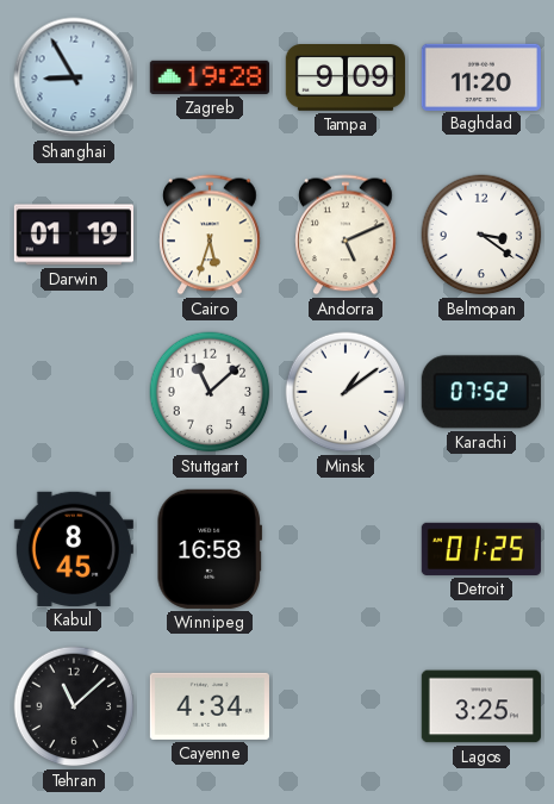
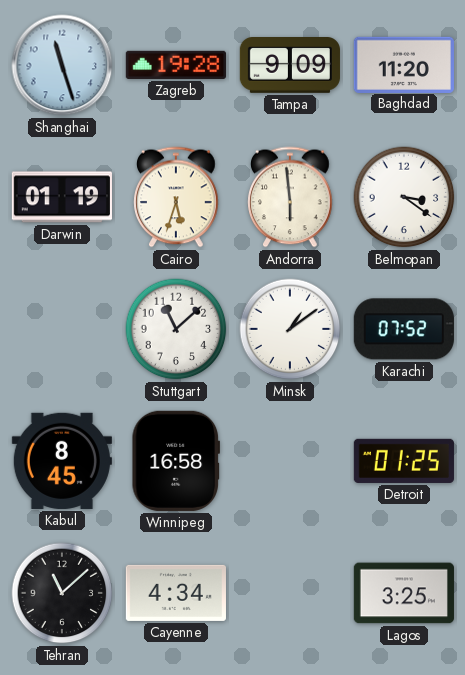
Shanghai: 8:55 -> 11:27 (62, 65)
Andorra: 5:11 -> 5:59 (290, 197)
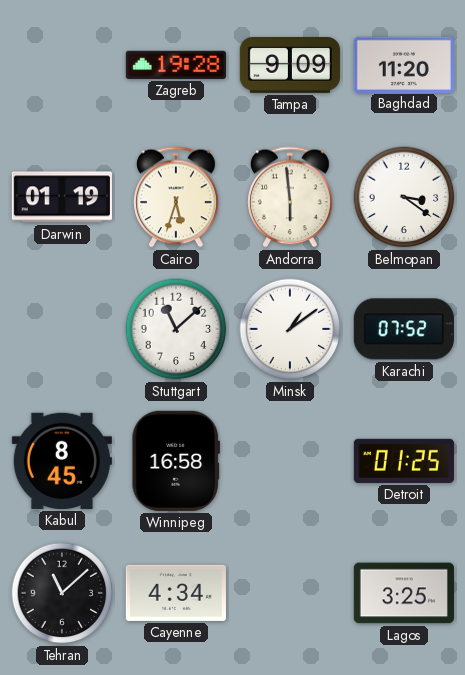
Shanghai: 11:27 -> none (62, 65)
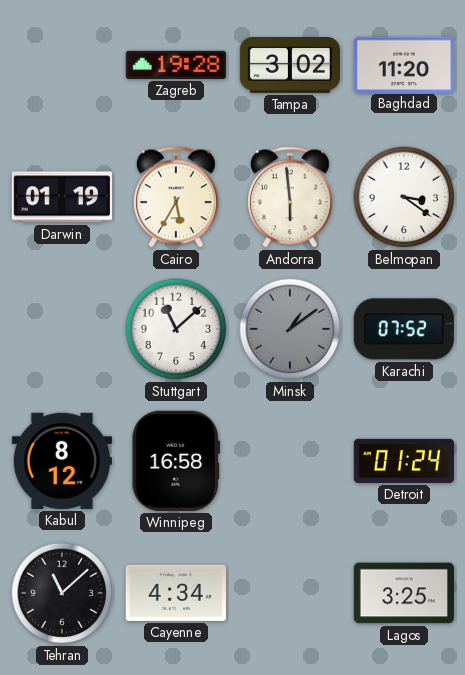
Tampa: 9:09 -> 3:02 (290, 66)
Cairo: 5:33 -> 5:35 (176, 197)
Minsk dial: white -> grey (290, 329)
Kabul: 8:45 -> 8:12 (62, 461)
Detroit: 01:25 -> 01:24 (404, 461)
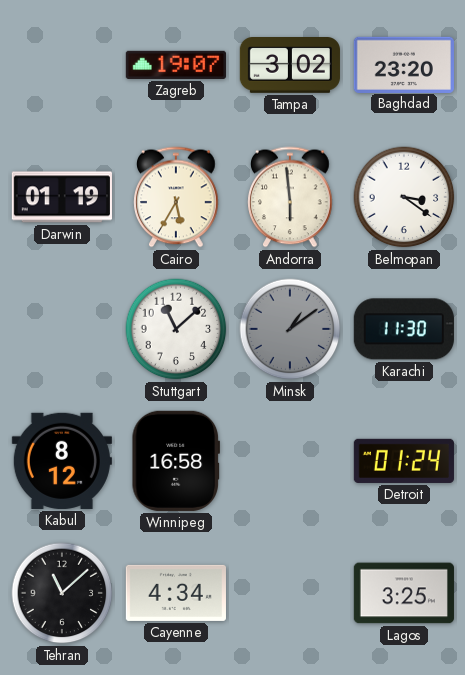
Zagreb: 19:28 -> 19:07 (176, 65)
Baghdad: 11:20 -> 23:20 (404, 64)
Karachi: 07:52 -> 11:30 (404, 329)
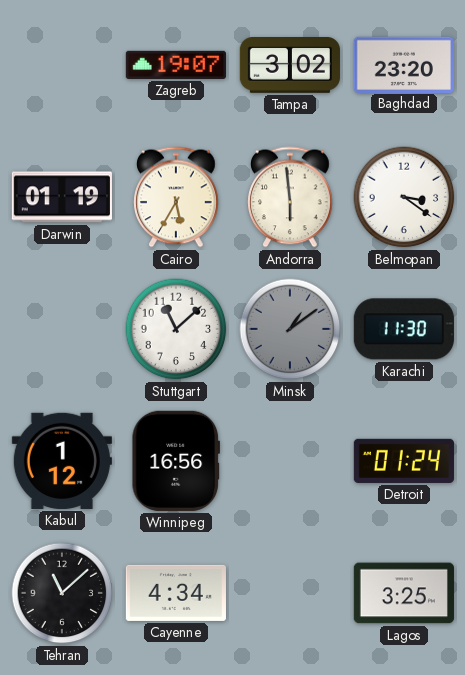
Kabul: 8:12 -> 1:12 (62, 461)
Winnipeg: 16:58 -> 16:56 (175, 461)
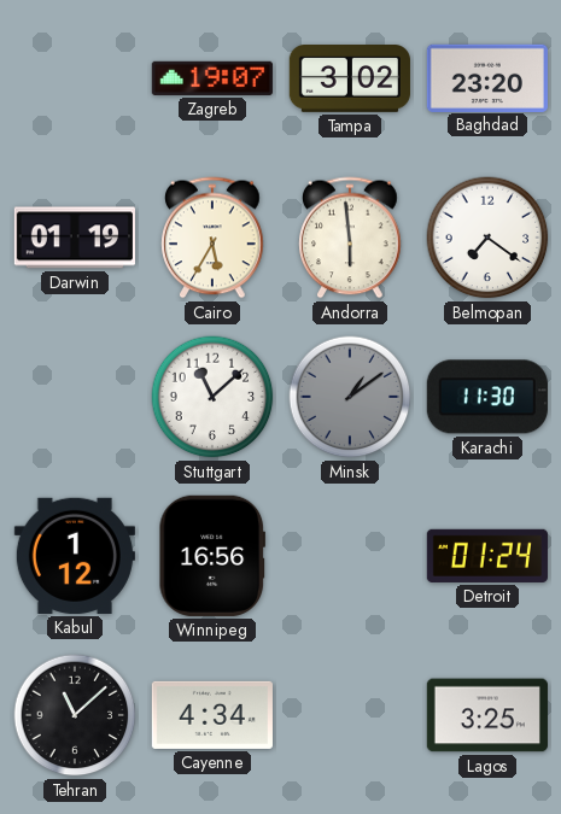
Belmopan: 3:21 -> 7:21 (487, 238)
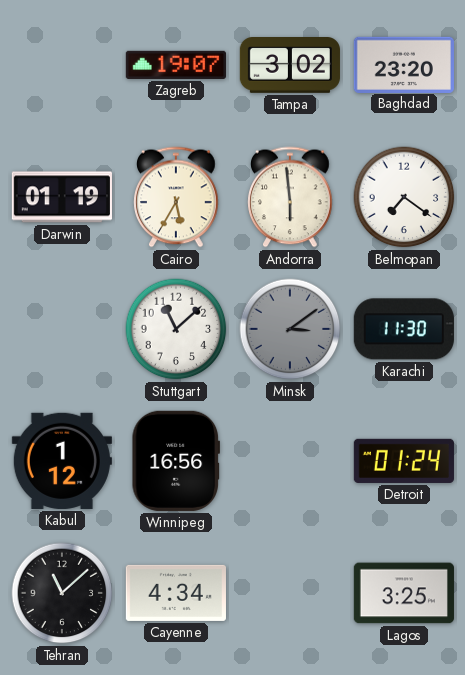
Minsk: 1:09 -> 3:09 (290, 329)
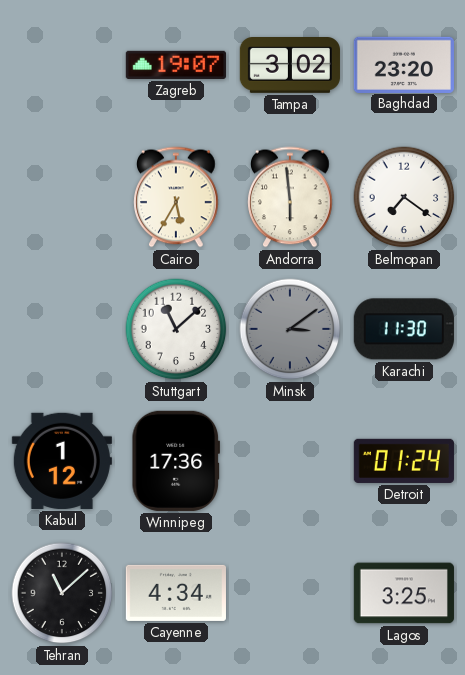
Darwin: 01:19 -> none (62, 197)
Winnipeg: 16:56 -> 17:36 (175, 461)
